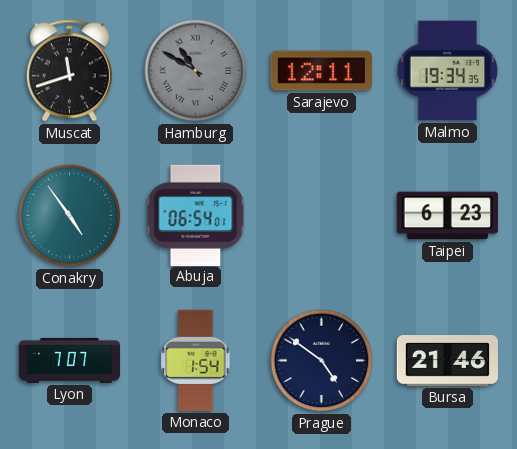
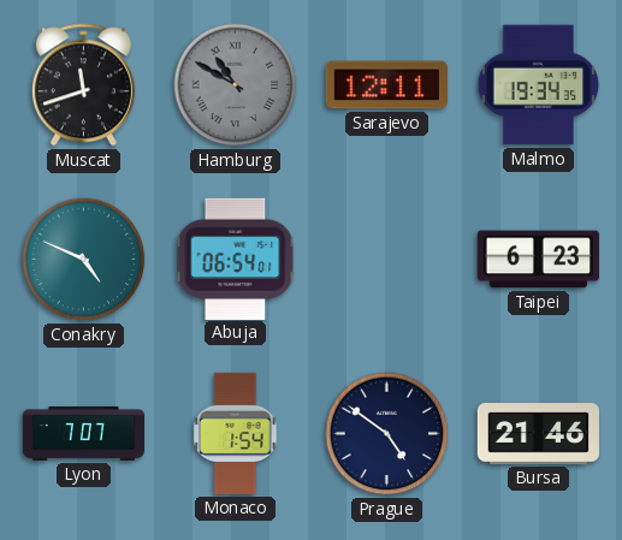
Conakry: 4:54 -> 4:49 (84, 260)
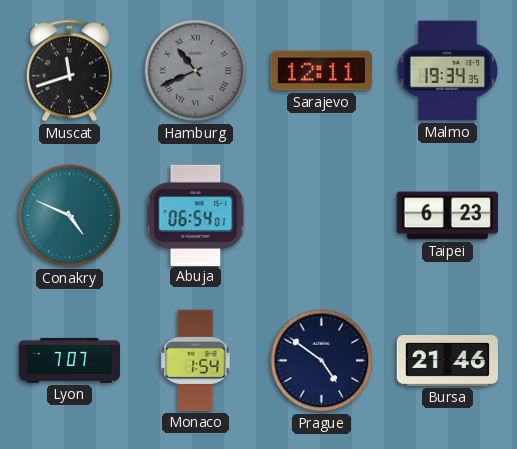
Hamburg: 10:50 -> 10:41 (196, 71)
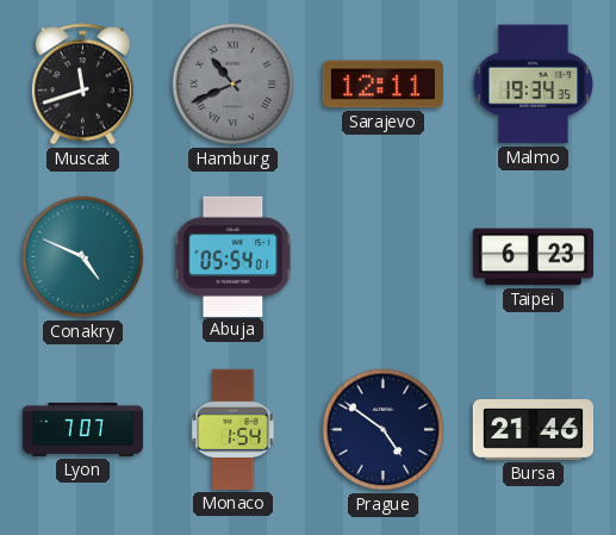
Abuja: 06:54 -> 05:54 (234, 256)
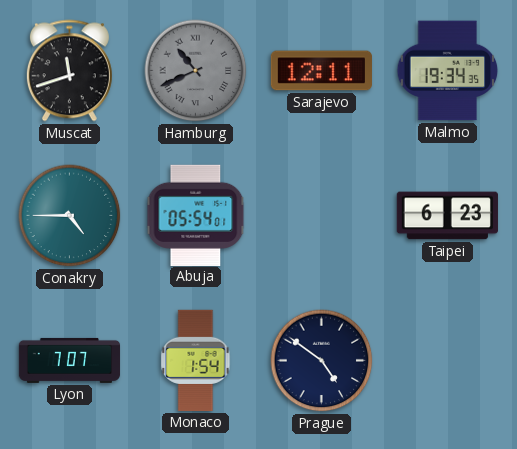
Conakry: 4:49 -> 4:45 (70, 216)
Bursa: 21:46 -> none (533, 430)
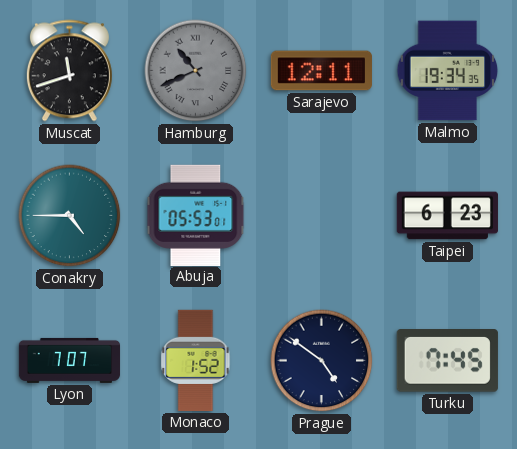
Abuja: 05:54 -> 05:53 (196, 215)
Monaco: 1:54 -> 1:52 (196, 360)
Turku: none -> 7:45 (447, 361)
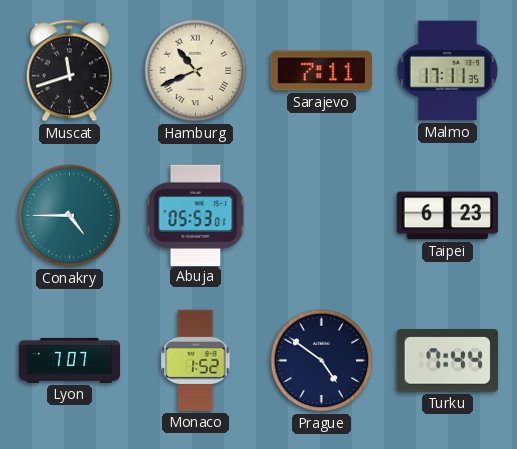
Hamburg dial: grey -> cream (196, 71)
Sarajevo: 12:11 -> 7:11 (321, 71)
Malmo: 19:34 -> 17:11 (448, 71)
Turku: 7:45 -> 7:44 (447, 361)
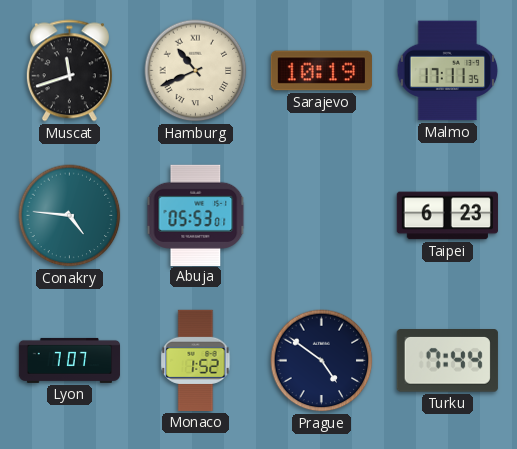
Sarajevo: 7:11 -> 10:19 (321, 71)
Conakry: 4:45 -> 4:46 (70, 216)
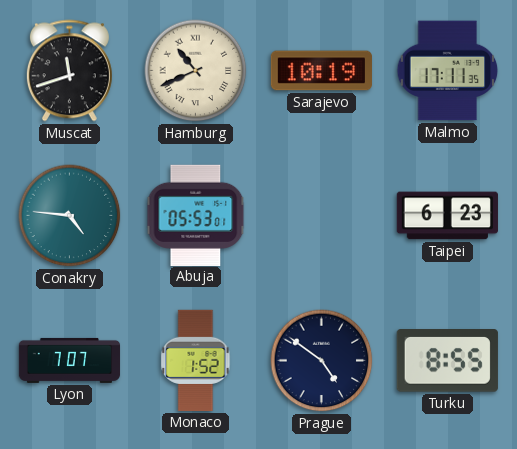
Turku: 7:44 -> 8:55 (447, 361)
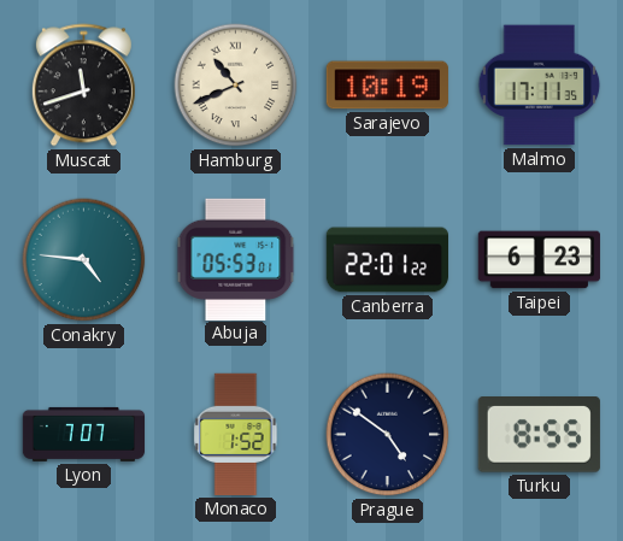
Canberra: none -> 22:01 (387, 260)
